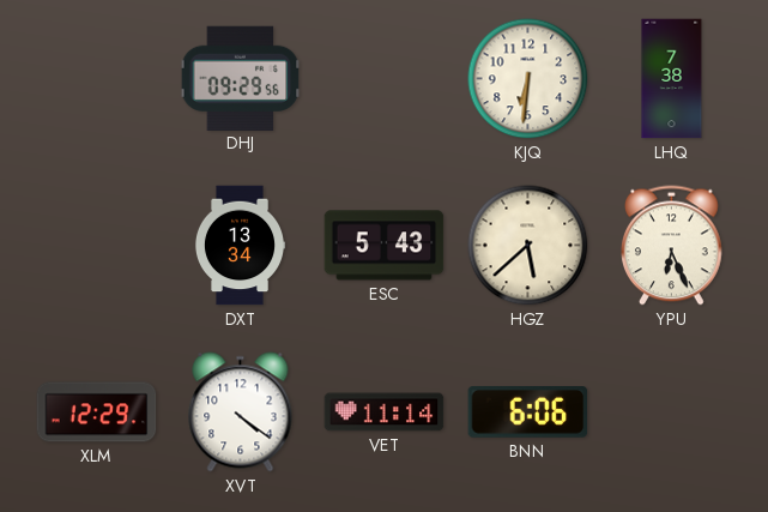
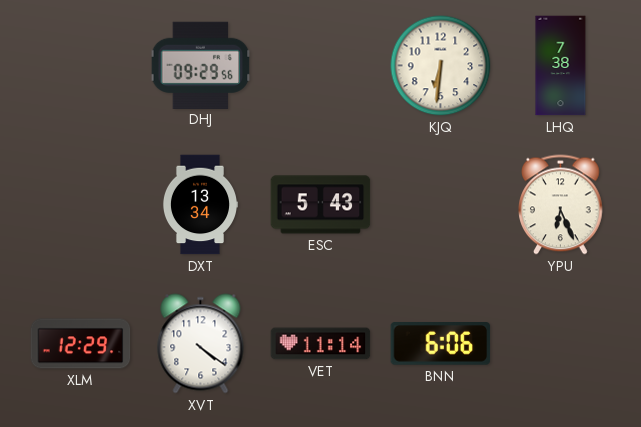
HGZ: 5:38 -> none (528, 246)
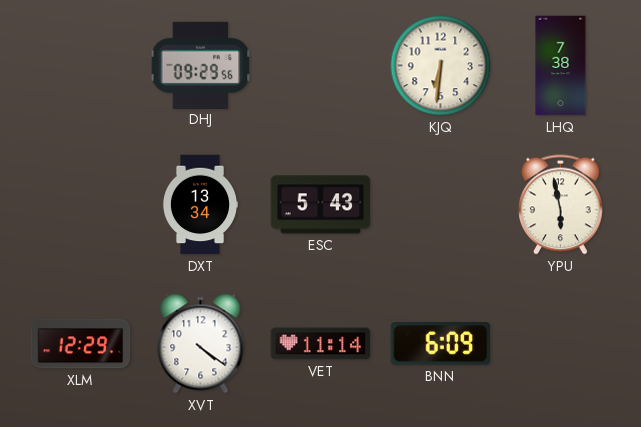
YPU: 6:26 -> 5:58 (561, 205)
BNN: 6:06 -> 6:09 (441, 344)
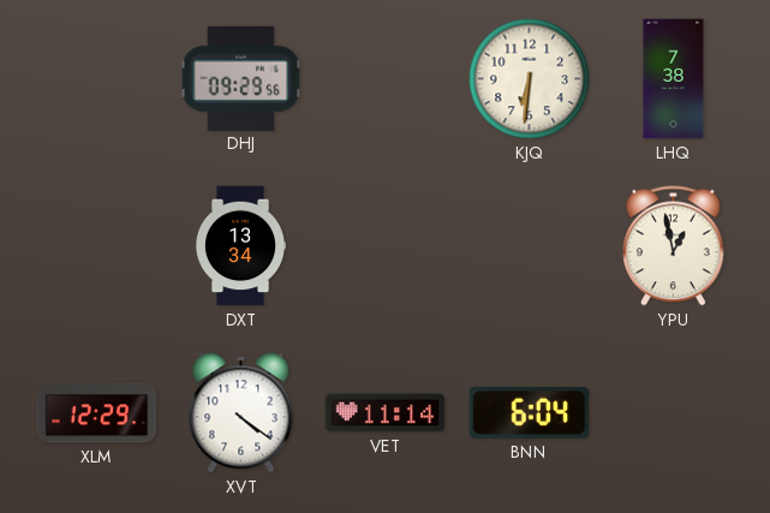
ESC: 5:43 -> none (321, 205)
YPU: 5:58 -> 12:58 (674, 246)
BNN: 6:09 -> 6:04 (530, 413)
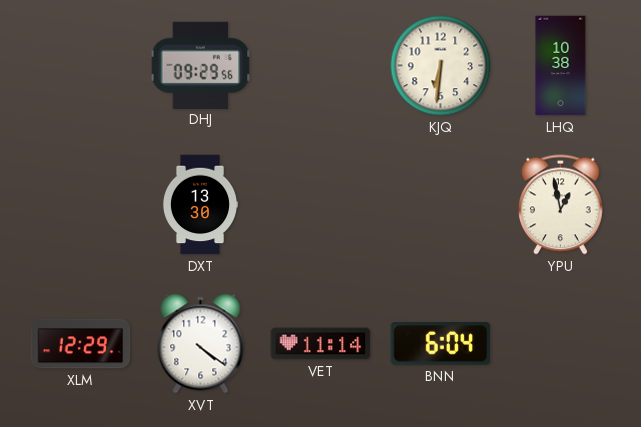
LHQ: 7:38 -> 10:38 (561, 66)
DXT: 13:34 -> 13:30 (199, 205)
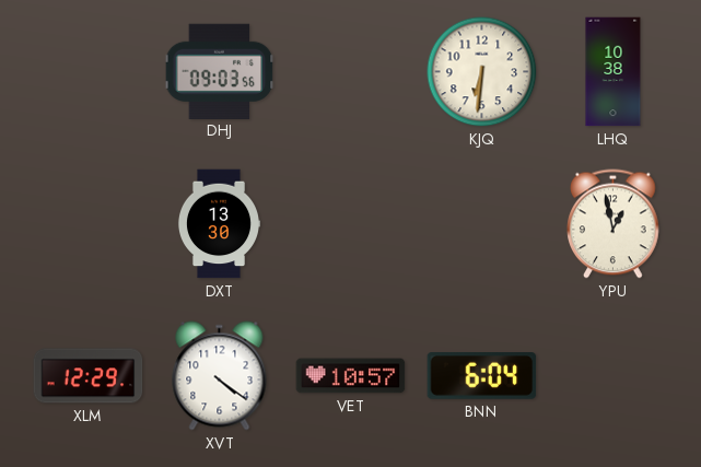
DHJ: 09:29 -> 09:03 (220, 71)
VET: 11:14 -> 10:57 (351, 376)
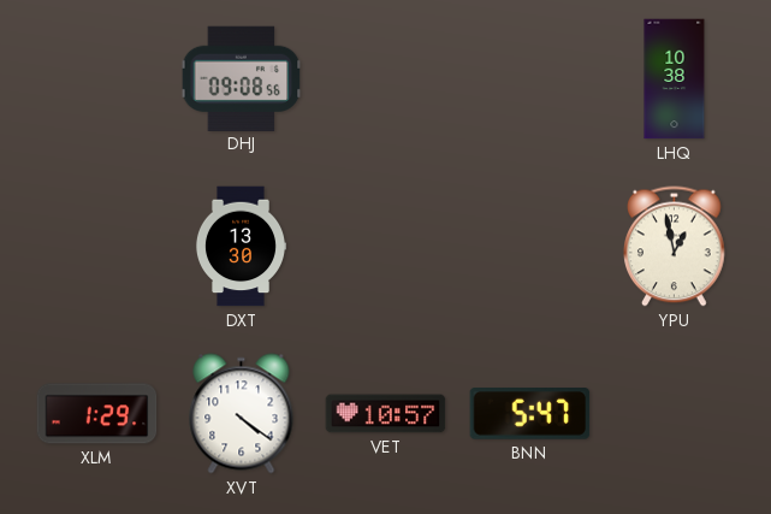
DHJ: 09:03 -> 09:08 (242, 78)
KJQ: 6:31 -> none (482, 72)
XLM: 12:29 -> 1:29 (97, 414)
BNN: 6:04 -> 5:47 (530, 414)
